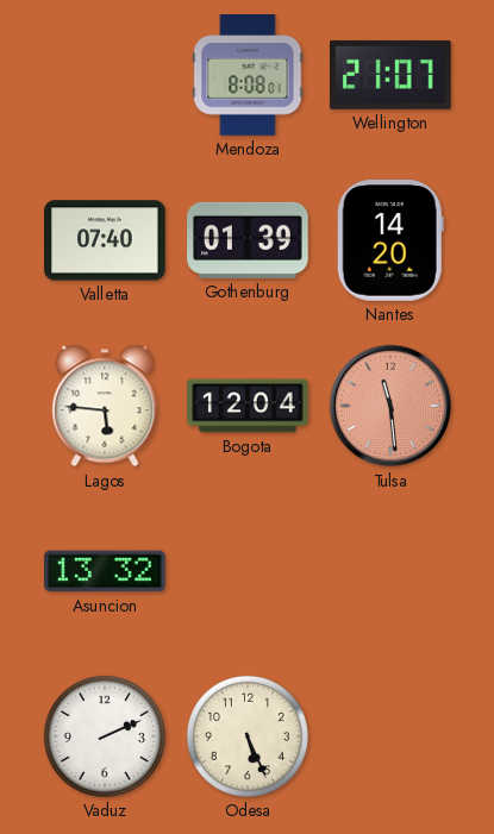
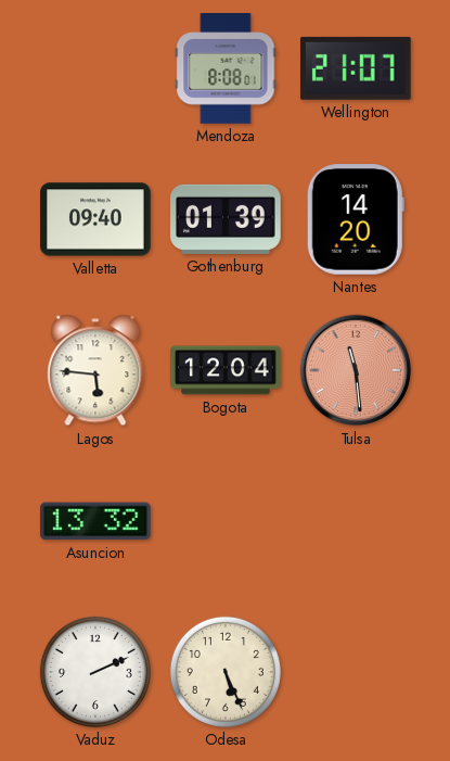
Valletta: 07:40 -> 09:40 (95, 219)
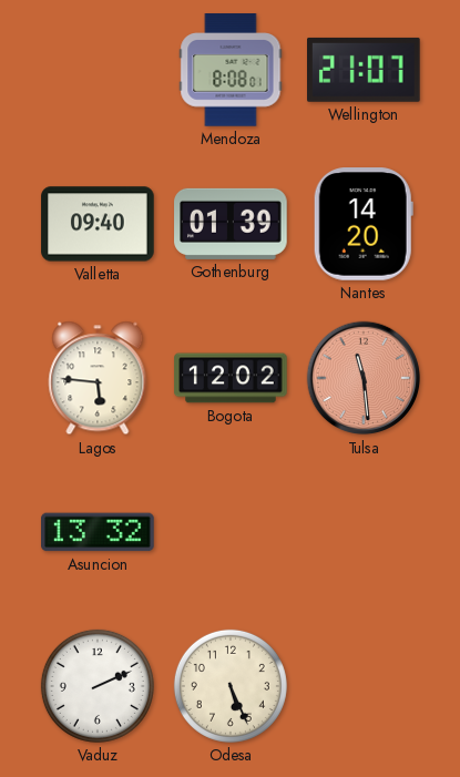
Bogota: 12:04 -> 12:02 (231, 378)
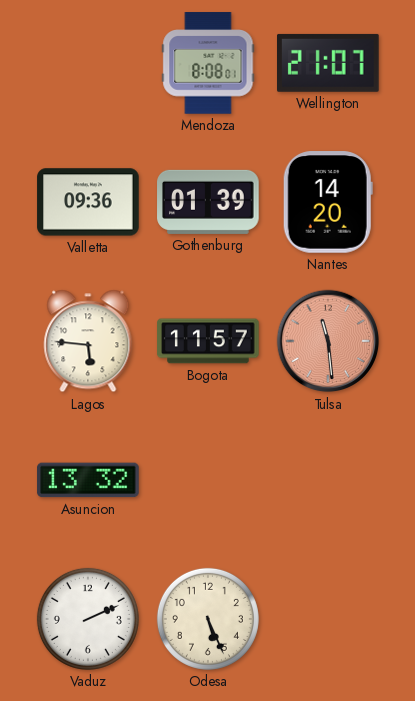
Valletta: 09:40 -> 09:36 (88, 202)
Bogota: 12:02 -> 11:57 (208, 341)
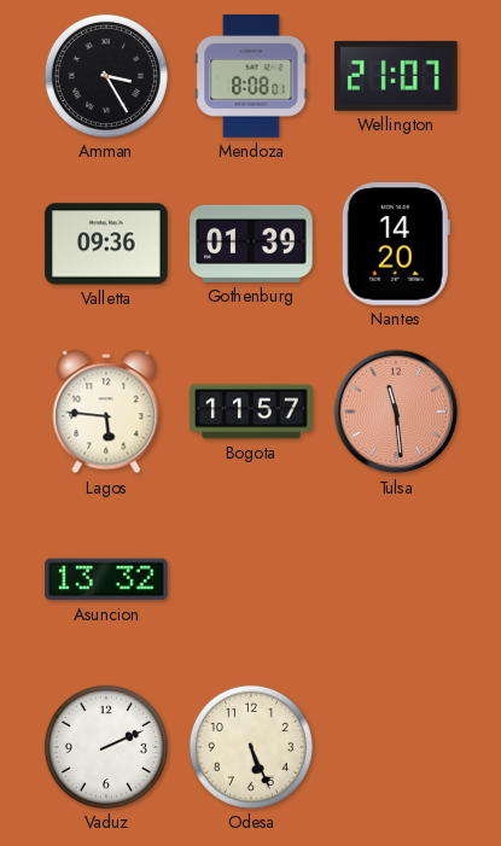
Amman: none -> 3:25 (106, 76)
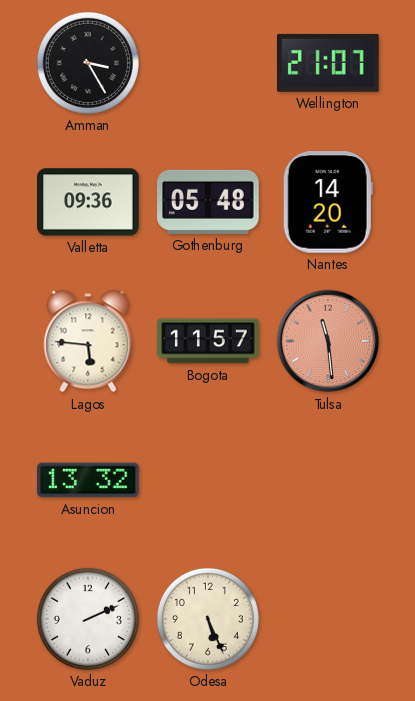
Mendoza: 8:08 -> none (251, 76)
Gothenburg: 01:39 -> 05:48 (208, 202)
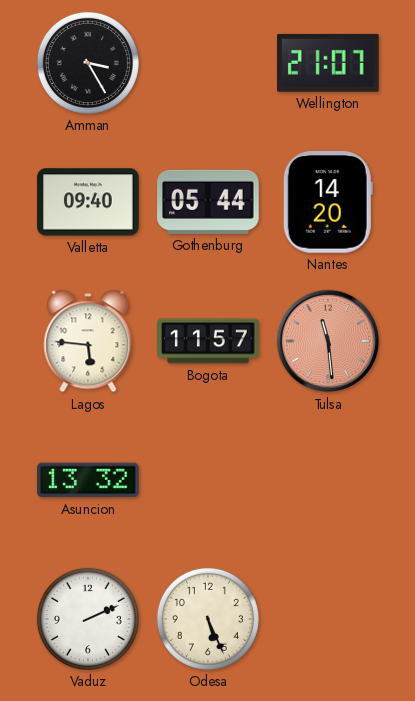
Valletta: 09:36 -> 09:40 (88, 202)
Gothenburg: 05:48 -> 05:44 (208, 202)
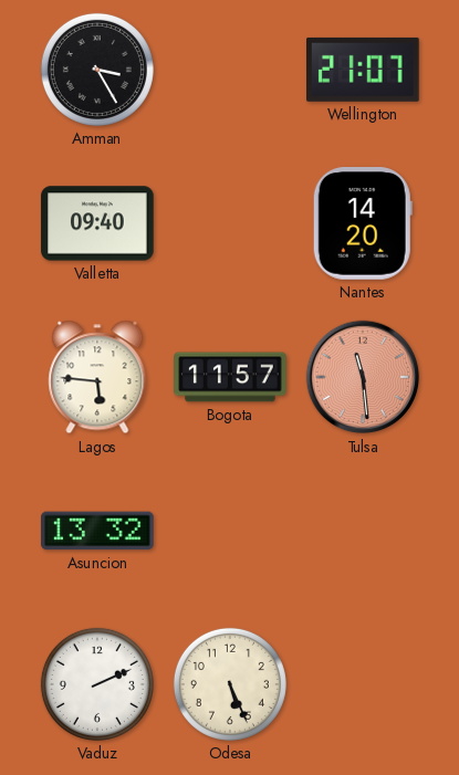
Gothenburg: 05:44 -> none (208, 202)
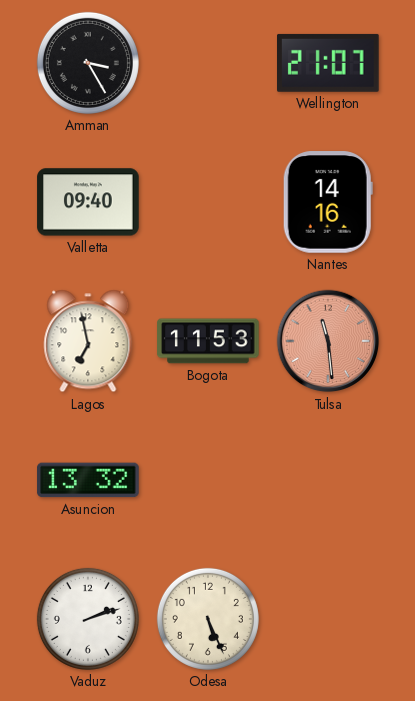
Nantes: 14:20 -> 14:16 (328, 202)
Lagos: 5:46 -> 6:58 (88, 341)
Bogota: 11:57 -> 11:53 (208, 341)
Vaduz: 2:11 -> 2:12 (88, 619)
